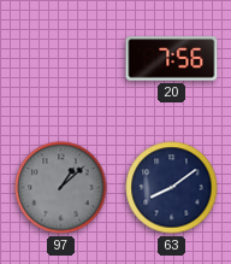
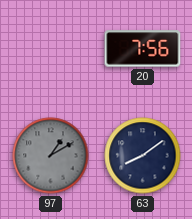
97: 1:08 -> 1:10 (51, 156)
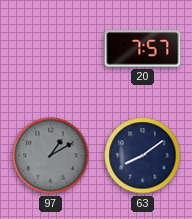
20: 7:56 -> 7:57 (143, 49)
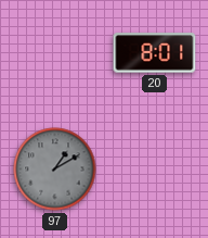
20: 7:57 -> 8:01 (155, 53)
63: 8:09 -> none (143, 156)
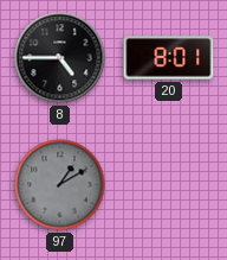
8: none -> 4:45 (60, 58)
